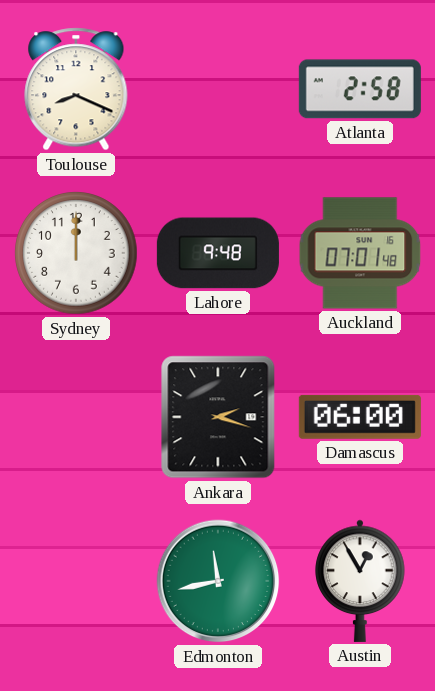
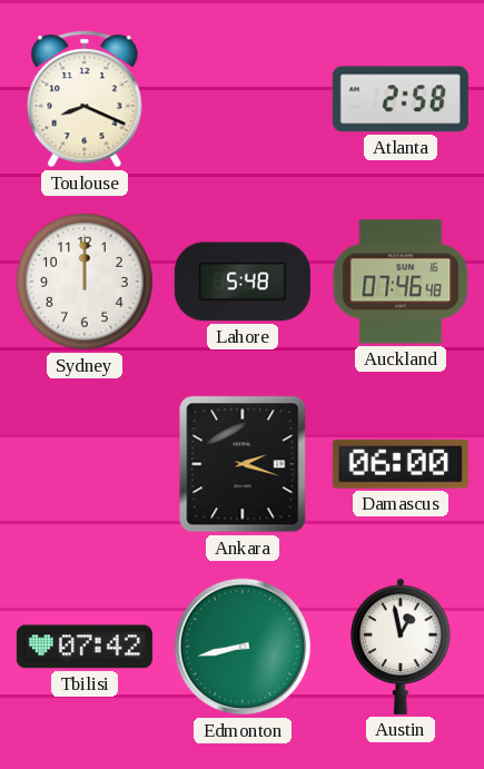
Lahore: 9:48 -> 5:48 (243, 282)
Auckland: 07:01 -> 07:46 (401, 282)
Tbilisi: none -> 07:42 (85, 647)
Edmonton: 11:43 -> 8:43 (243, 647)
Austin: 12:55 -> 12:58 (401, 647)
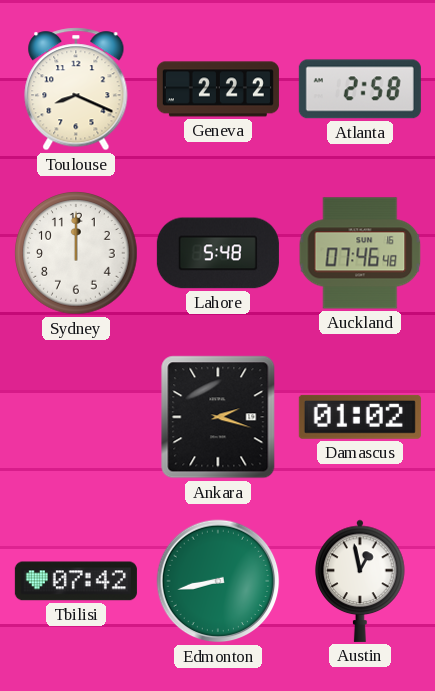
Geneva: none -> 2:22 (218, 89)
Damascus: 06:00 -> 01:02 (360, 417)
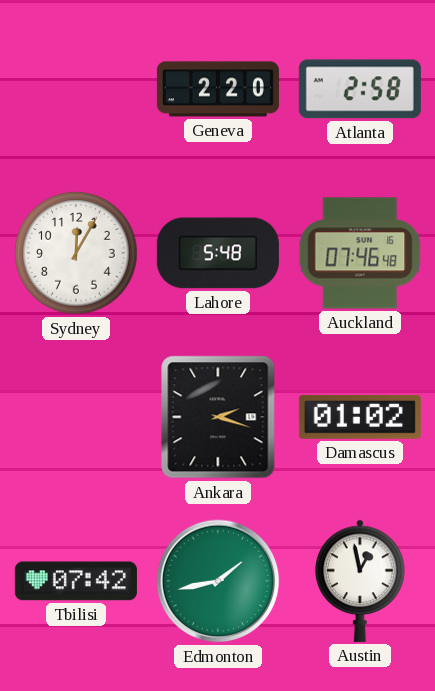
Toulouse: 8:19 -> none (76, 89)
Geneva: 2:22 -> 2:20 (218, 89)
Sydney: 12:00 -> 12:05 (76, 253)
Edmonton: 8:43 -> 1:43 (218, 581)
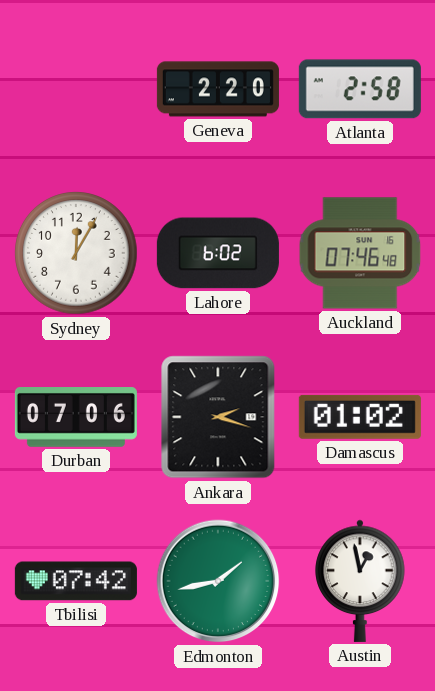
Lahore: 5:48 -> 6:02 (218, 253)
Durban: none -> 07:06 (76, 418)
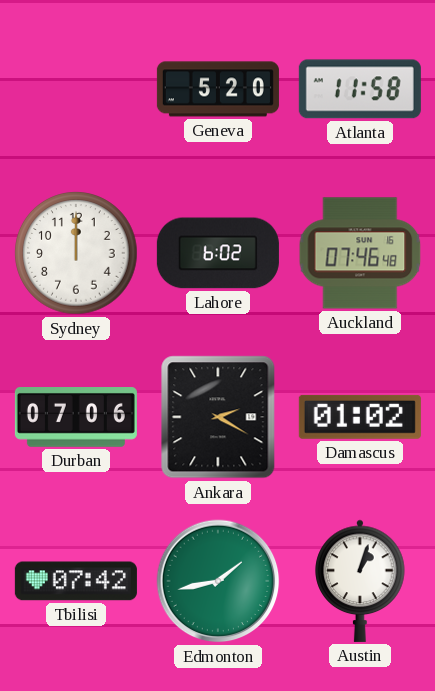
Geneva: 2:20 -> 5:20 (218, 89)
Atlanta: 2:58 -> 11:58 (360, 89)
Sydney: 12:05 -> 12:00 (76, 253)
Ankara: 2:18 -> 2:20 (218, 417)
Austin: 12:58 -> 1:03 (360, 581)
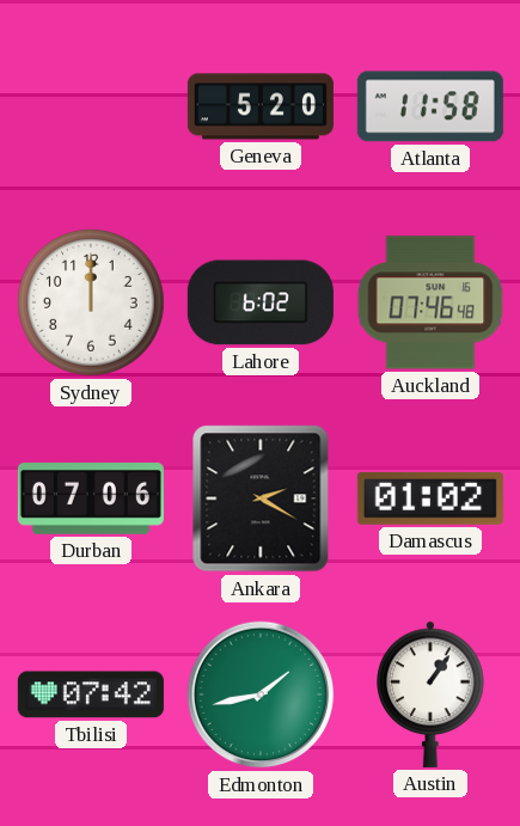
Austin: 1:03 -> 1:06 (430, 695)
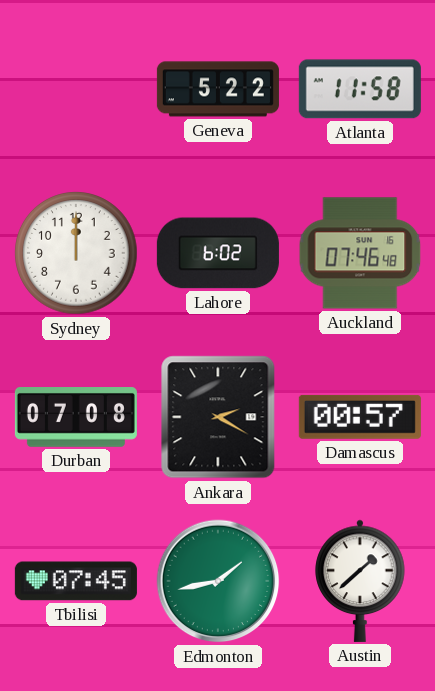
Geneva: 5:20 -> 5:22 (218, 89)
Durban: 07:06 -> 07:08 (76, 418)
Damascus: 01:02 -> 00:57 (360, 417)
Tbilisi: 07:42 -> 07:45 (76, 581)
Austin: 1:06 -> 1:38 (360, 581)
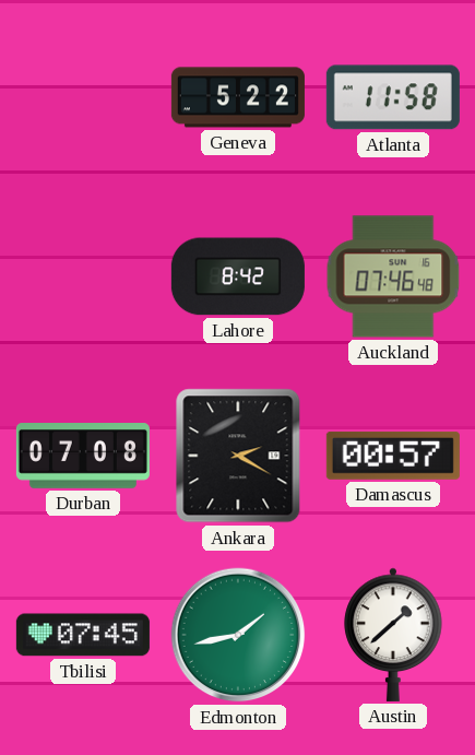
Sydney: 12:00 -> none (76, 253)
Lahore: 6:02 -> 8:42 (238, 276)
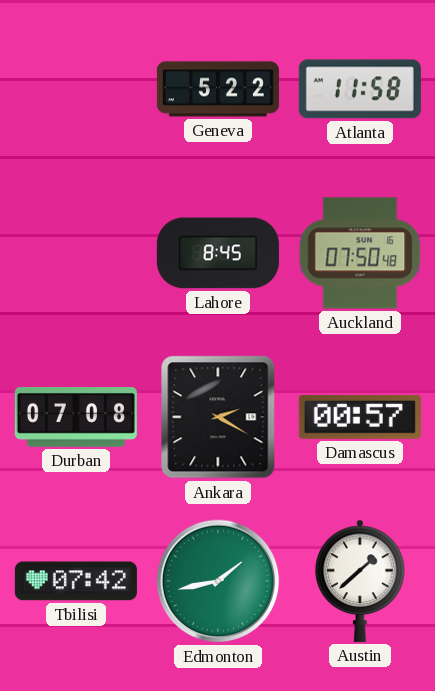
Lahore: 8:42 -> 8:45 (218, 253)
Auckland: 07:46 -> 07:50 (360, 253)
Tbilisi: 07:45 -> 07:42 (76, 581)
